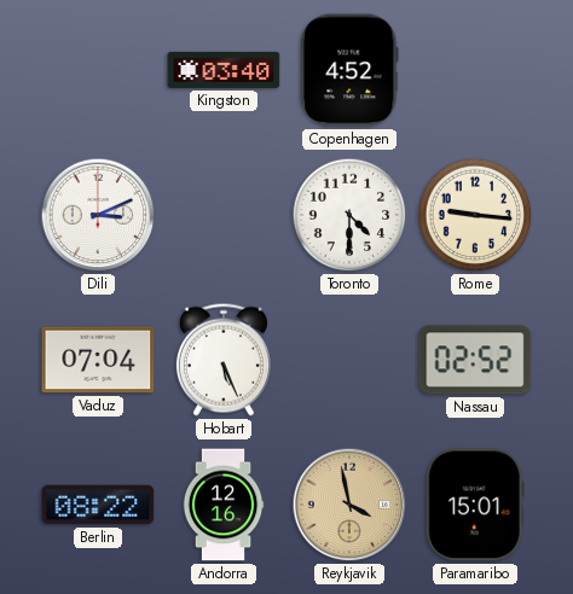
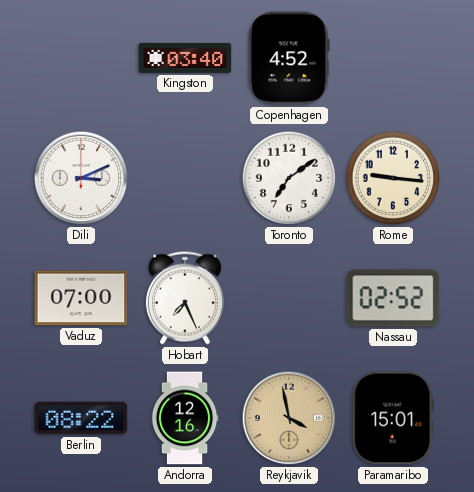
Toronto: 4:30 -> 7:09 (289, 178)
Vaduz: 07:04 -> 07:00 (81, 298)
Hobart: 5:26 -> 7:26 (185, 298)
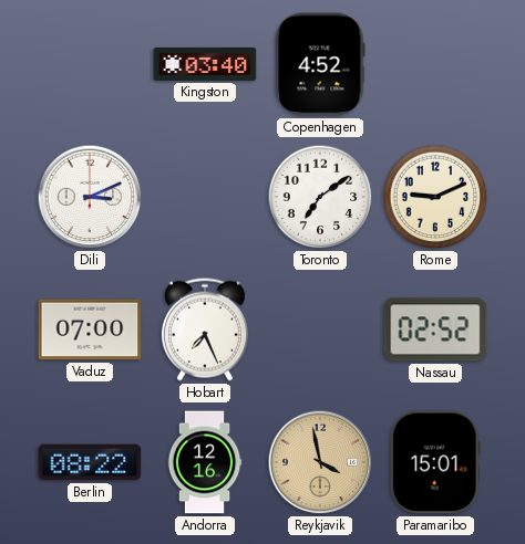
Rome: 9:16 -> 9:11 (435, 197)
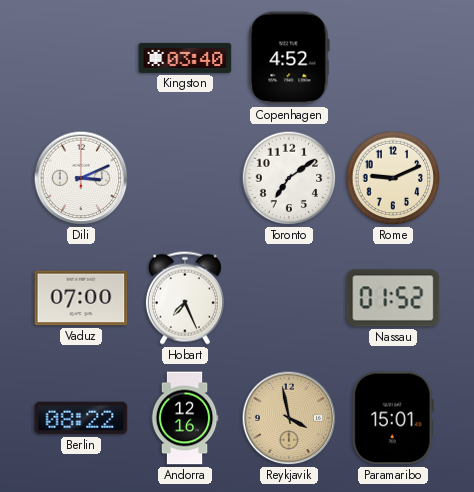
Nassau: 02:52 -> 01:52 (393, 298)
